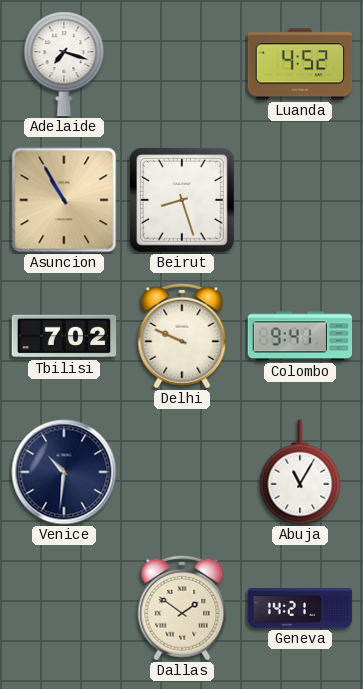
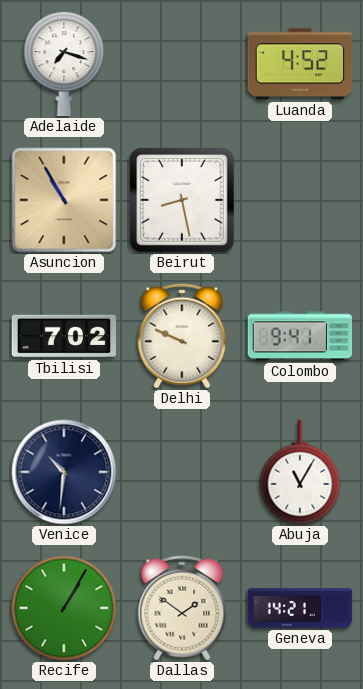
Beirut: 8:27 -> 8:28 (183, 201)
Recife: none -> 1:05 (64, 608)
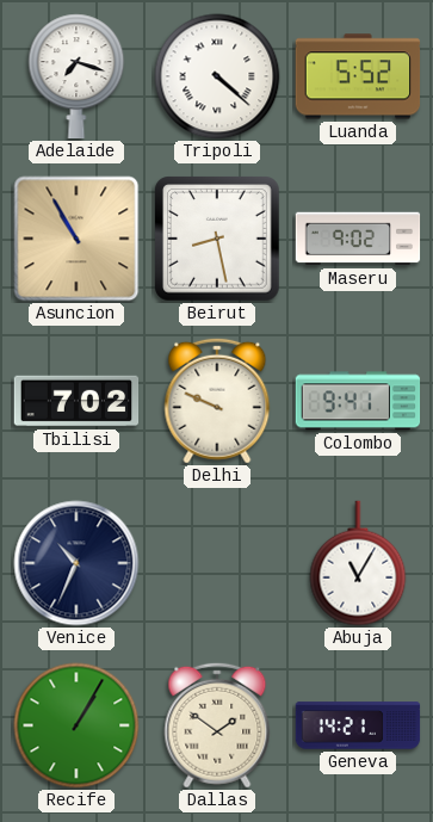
Tripoli: none -> 4:22 (217, 76)
Luanda: 4:52 -> 5:52 (358, 76)
Maseru: none -> 9:02 (358, 239)
Venice: 10:31 -> 10:34 (76, 563)
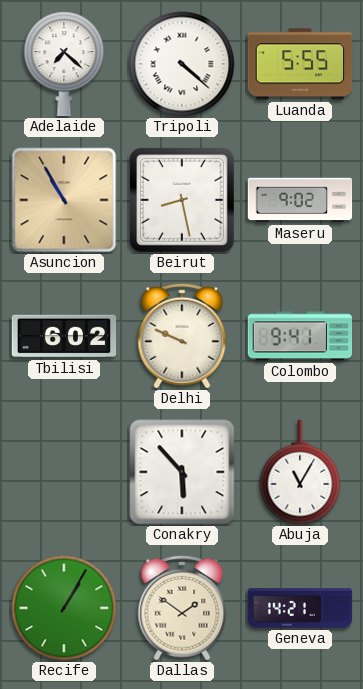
Adelaide: 7:18 -> 7:22 (64, 64)
Luanda: 5:52 -> 5:55 (300, 64)
Tbilisi: 7:02 -> 6:02 (64, 336)
Venice: 10:34 -> none (76, 563)
Conakry: none -> 5:53 (182, 472)
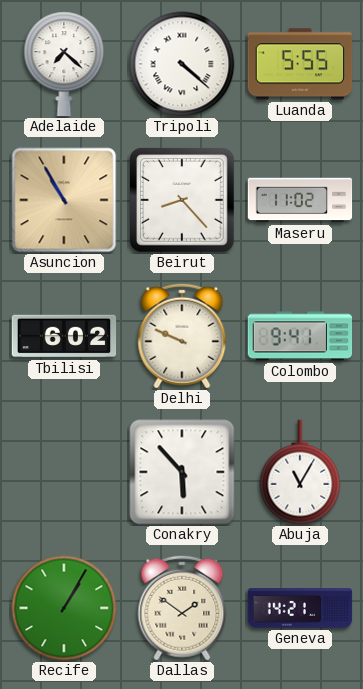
Beirut: 8:28 -> 8:23 (183, 201)
Maseru: 9:02 -> 11:02 (300, 200)
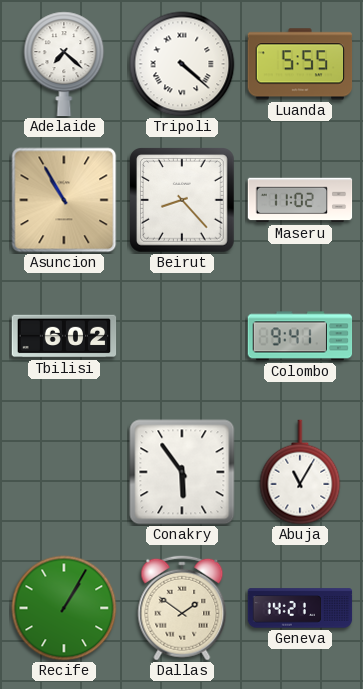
Delhi: 9:49 -> none (182, 336)
Conakry: 5:53 -> 5:54 (182, 472)
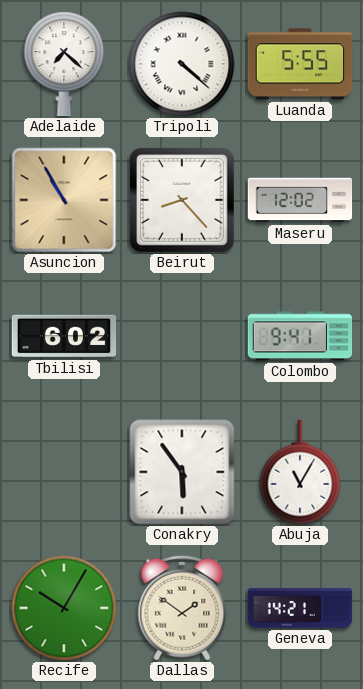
Maseru: 11:02 -> 12:02 (300, 200)
Recife: 1:05 -> 10:05 (64, 608)
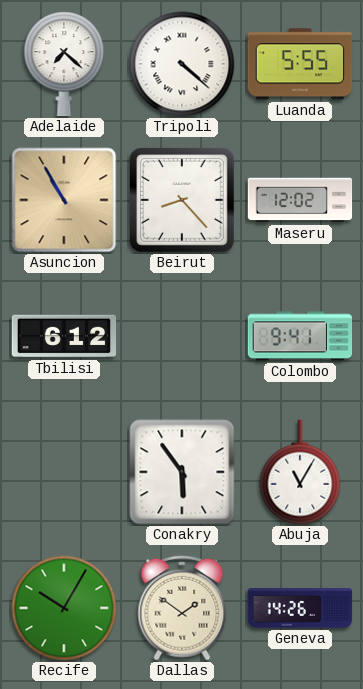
Tbilisi: 6:02 -> 6:12 (64, 336)
Geneva: 14:21 -> 14:26 (300, 608)
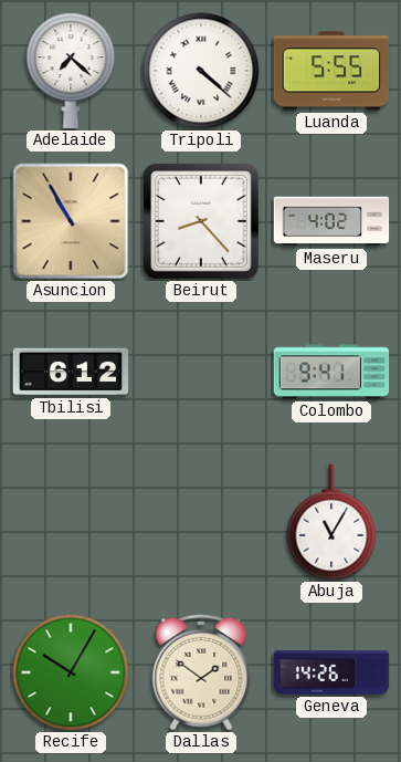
Maseru: 12:02 -> 4:02 (331, 221)
Conakry: 5:54 -> none (182, 472)
